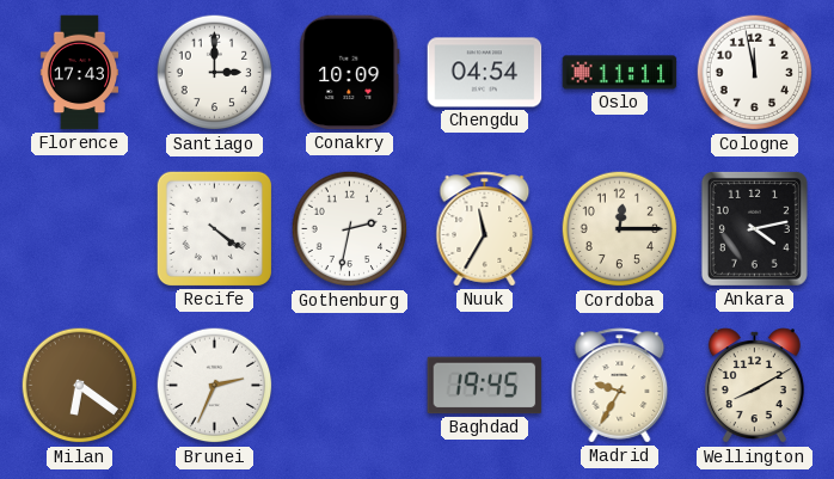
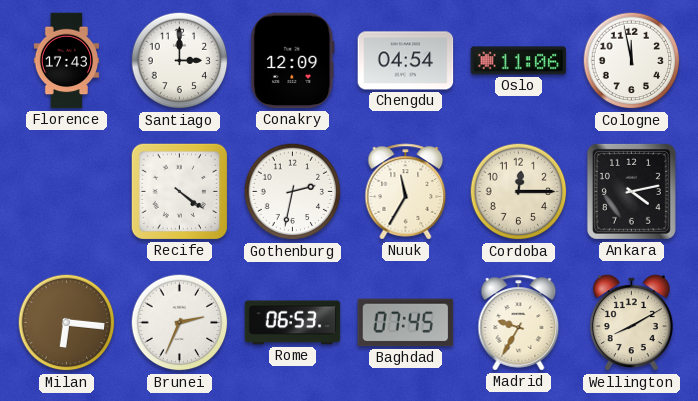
Conakry: 10:09 -> 12:09 (293, 61)
Oslo: 11:11 -> 11:06 (519, 61)
Milan: 6:21 -> 6:16 (67, 323)
Rome: none -> 06:53 (293, 323)
Baghdad: 19:45 -> 07:45 (406, 323)
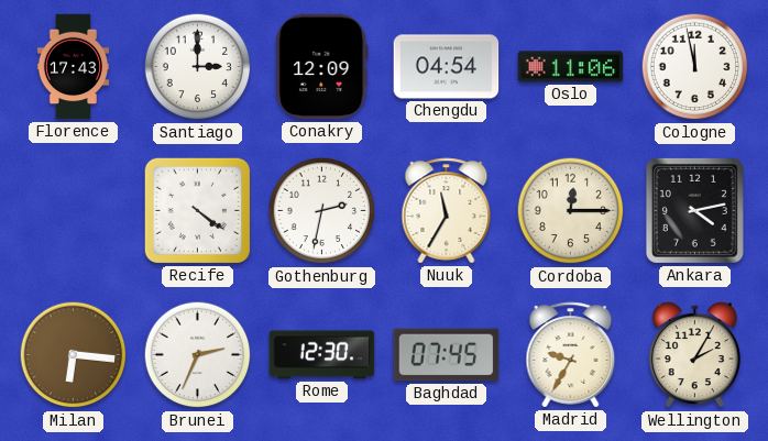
Rome: 06:53 -> 12:30 (322, 355)
Wellington: 8:10 -> 2:05 (694, 355)
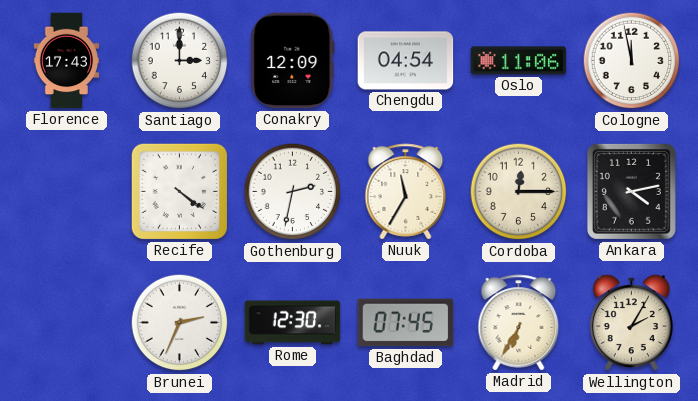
Milan: 6:16 -> none (74, 355)
Madrid: 9:35 -> 6:35 (519, 323)
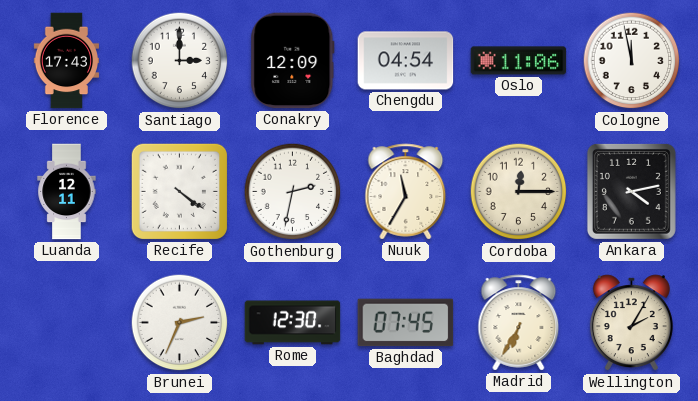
Luanda: none -> 12:11 (67, 192)
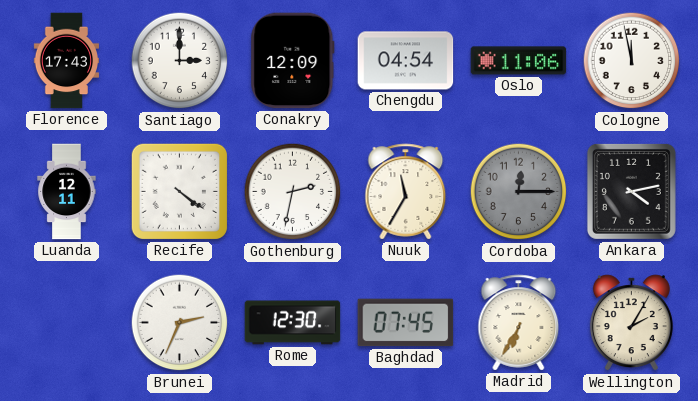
Cordoba dial: cream -> grey (519, 192)
